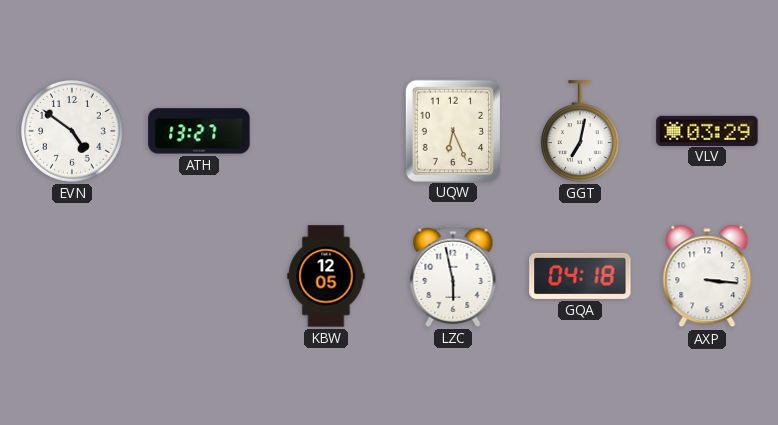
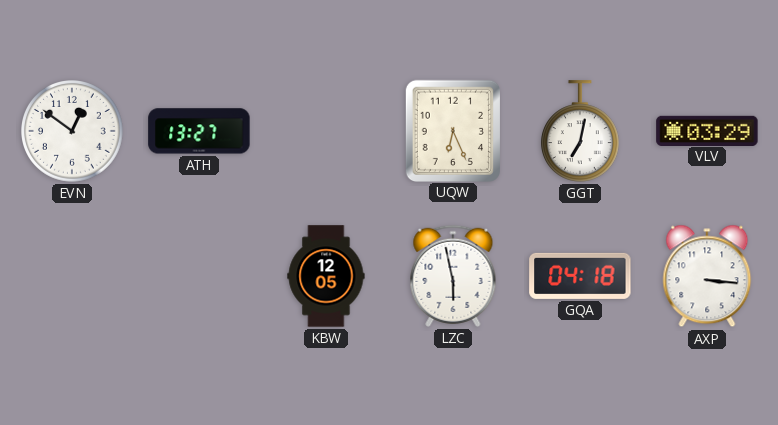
EVN: 4:51 -> 12:51 (73, 132)
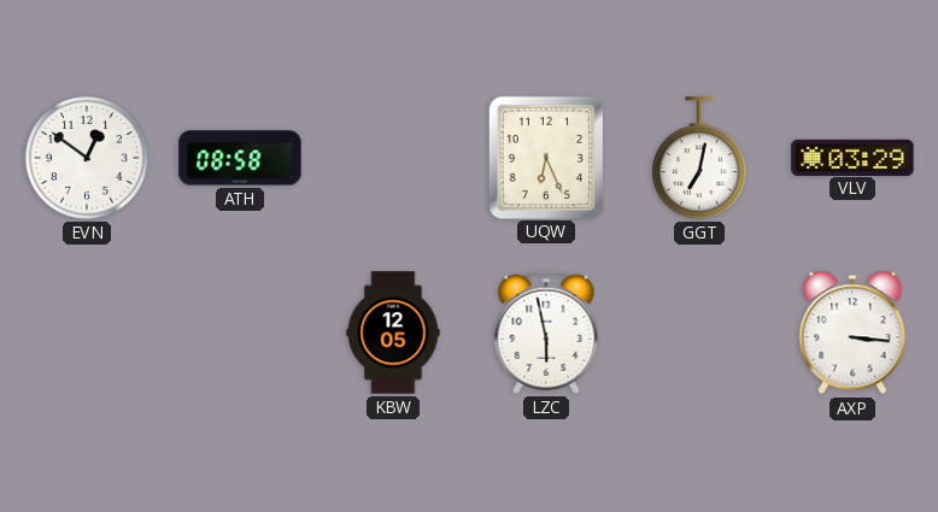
ATH: 13:27 -> 08:58 (240, 158)
GQA: 04:18 -> none (580, 276)
